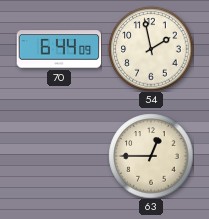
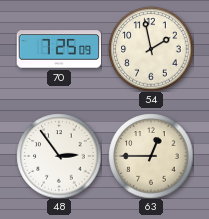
70: 6:44 -> 7:25 (59, 49)
48: none -> 2:54 (59, 156)
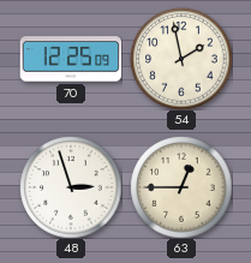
70: 7:25 -> 12:25 (71, 59)
48: 2:54 -> 2:57 (71, 187)
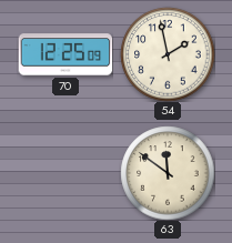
48: 2:57 -> none (71, 187)
63: 12:45 -> 11:51 (168, 173)
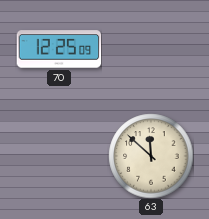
54: 1:58 -> none (168, 54)
63: 11:51 -> 11:52 (151, 156)
